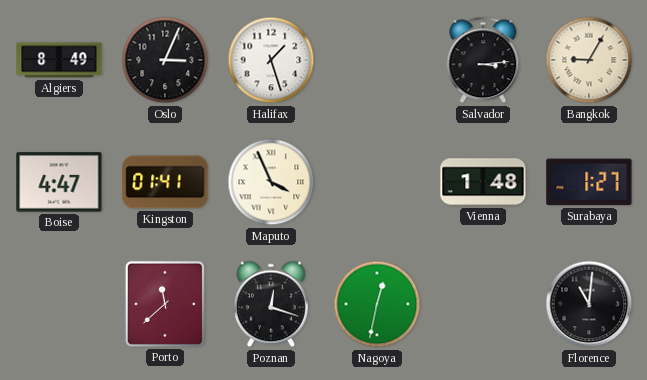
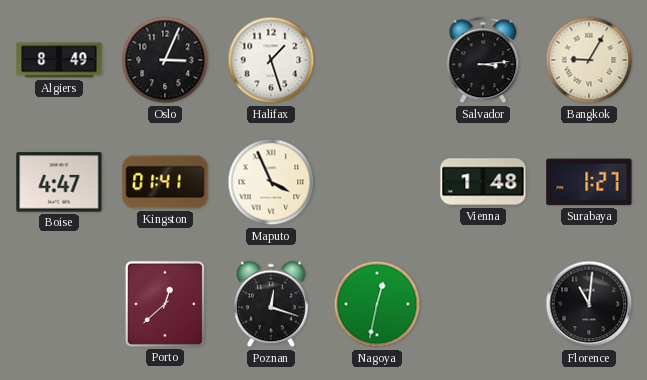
Porto: 11:38 -> 12:38 (165, 304)
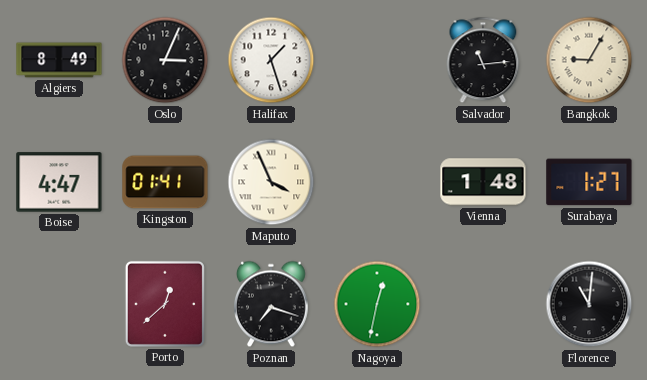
Salvador: 3:14 -> 11:14 (483, 60)
Poznan: 12:18 -> 7:18 (271, 304)
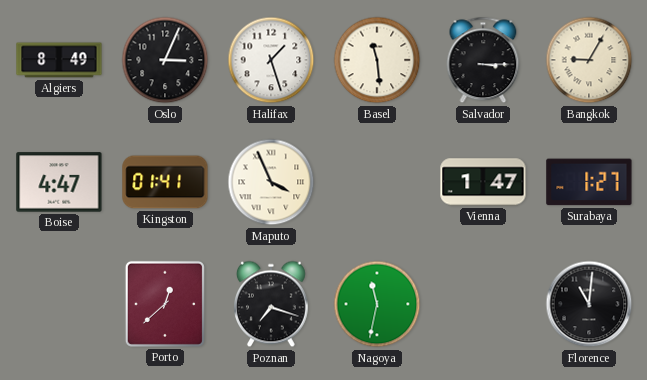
Basel: none -> 11:29 (377, 60)
Salvador: 11:14 -> 3:15 (483, 60)
Vienna: 1:48 -> 1:47 (483, 182)
Nagoya: 12:32 -> 11:32 (377, 304)
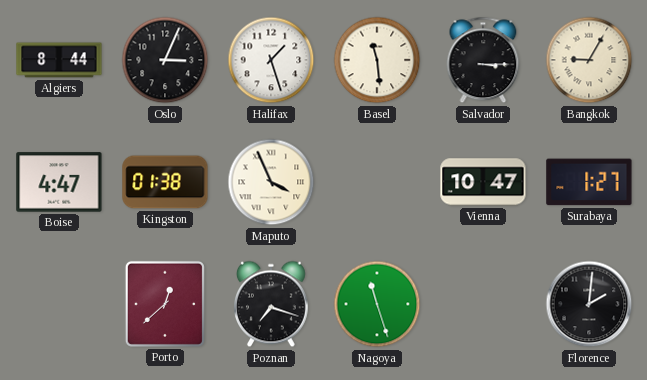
Algiers: 8:49 -> 8:44 (59, 60)
Kingston: 01:41 -> 01:38 (165, 182)
Vienna: 1:47 -> 10:47 (483, 182)
Nagoya: 11:32 -> 11:27 (377, 304)
Florence: 11:01 -> 2:01 (589, 304)
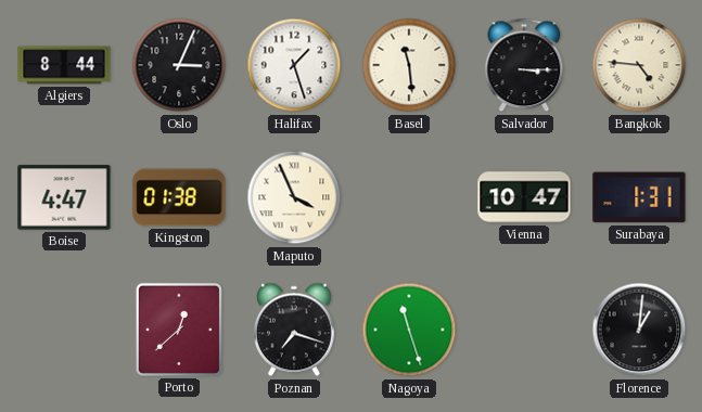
Bangkok: 9:05 -> 4:46 (639, 65)
Surabaya: 1:27 -> 1:31 (639, 197)
Florence: 2:01 -> 1:01 (639, 330)
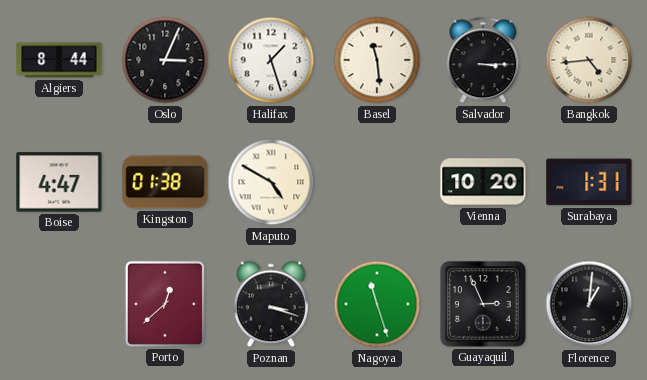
Bangkok: 4:46 -> 4:44 (589, 60)
Maputo: 3:56 -> 4:50 (271, 182)
Vienna: 10:47 -> 10:20 (483, 182)
Poznan: 7:18 -> 3:18 (271, 304)
Guayaquil: none -> 2:56 (483, 304)
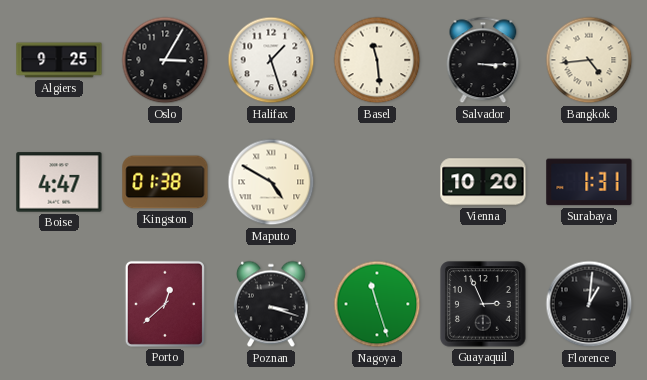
Algiers: 8:44 -> 9:25 (59, 60)
Oslo: 3:04 -> 3:05 (165, 60)
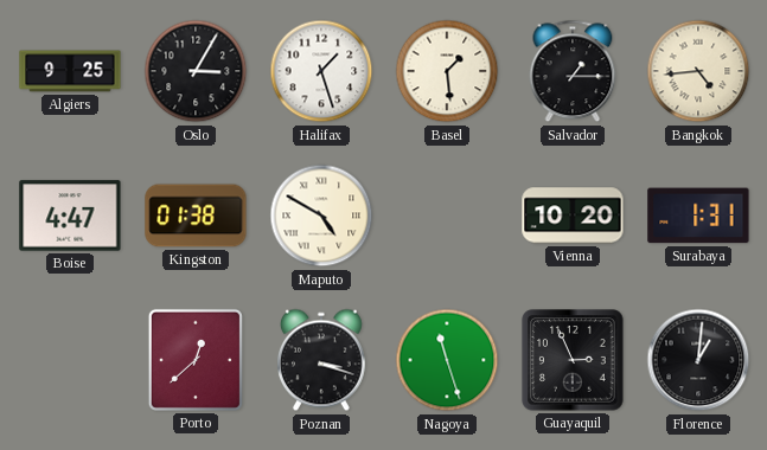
Basel: 11:29 -> 1:29 (447, 71)
Salvador: 3:15 -> 1:15 (573, 71)
